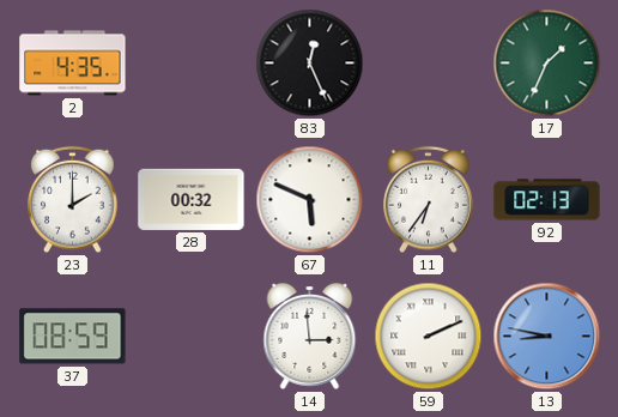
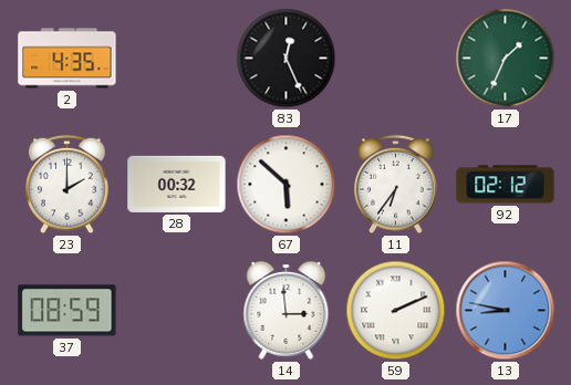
67: 5:49 -> 5:52 (287, 185)
92: 02:13 -> 02:12 (506, 185)
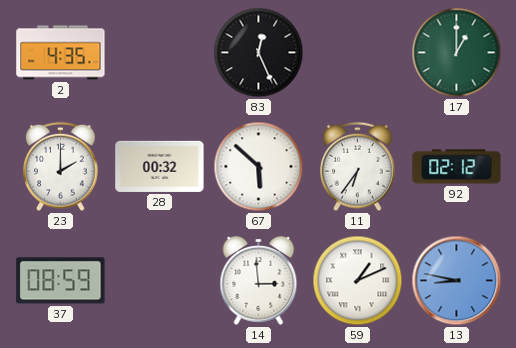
17: 1:34 -> 1:00 (457, 53)
59: 2:11 -> 1:11 (358, 281)
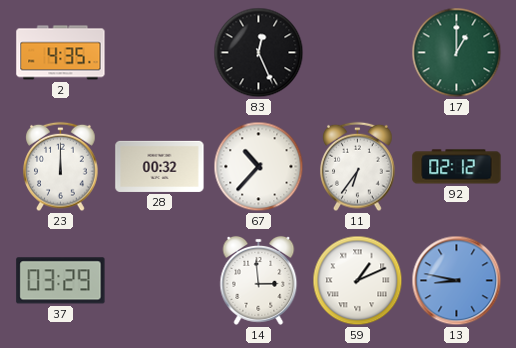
23: 2:00 -> 12:00 (61, 167)
67: 5:52 -> 10:37 (259, 167)
37: 08:59 -> 03:29 (61, 281)
